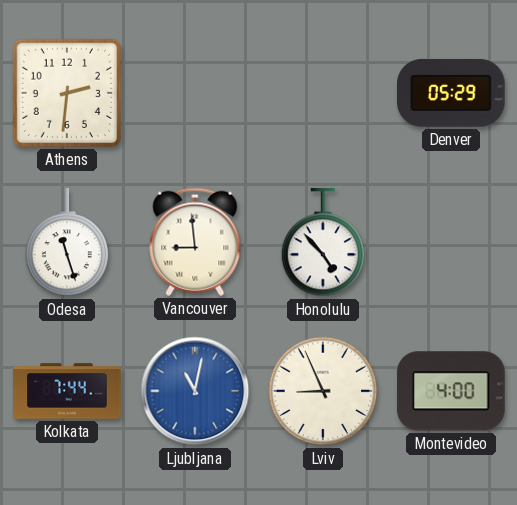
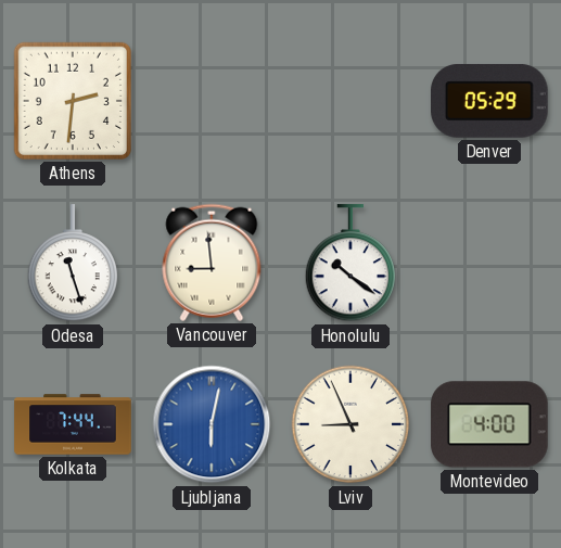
Honolulu: 4:53 -> 10:21 (350, 264)
Ljubljana: 11:02 -> 6:02 (212, 424)
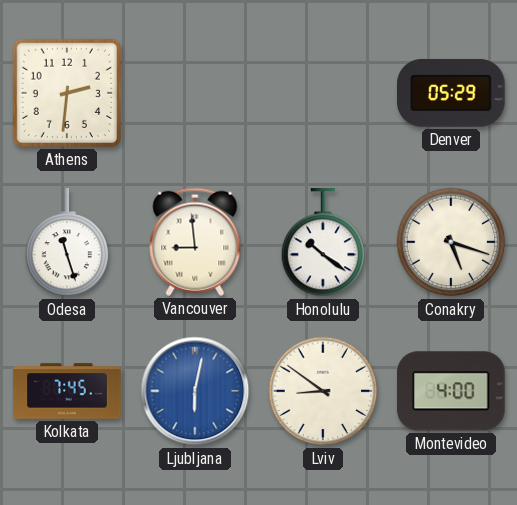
Conakry: none -> 5:18 (451, 242)
Kolkata: 7:44 -> 7:45 (67, 391)
Lviv: 8:56 -> 8:51 (323, 391)
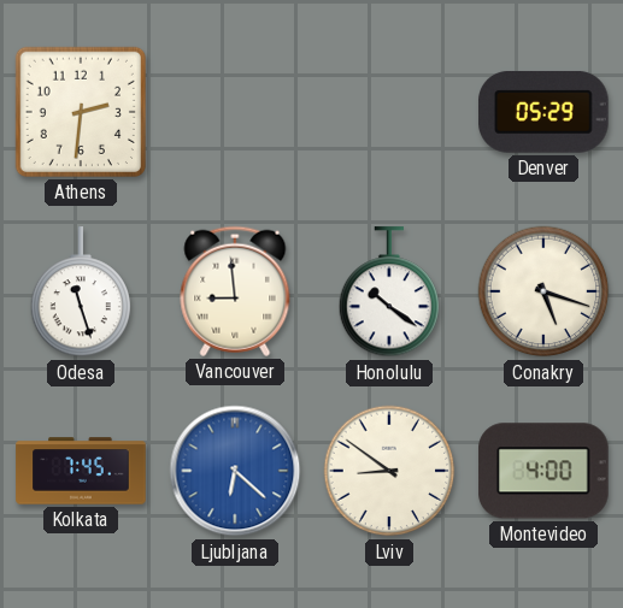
Ljubljana: 6:02 -> 6:22 (235, 471)
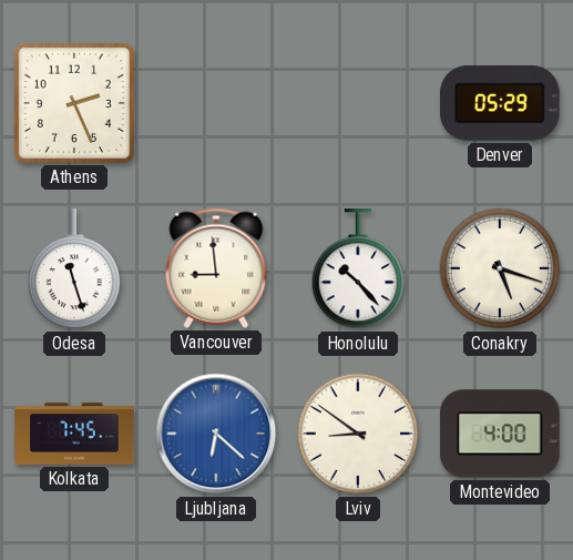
Athens: 2:31 -> 2:26 (74, 103)
Honolulu: 10:21 -> 10:23 (358, 269)
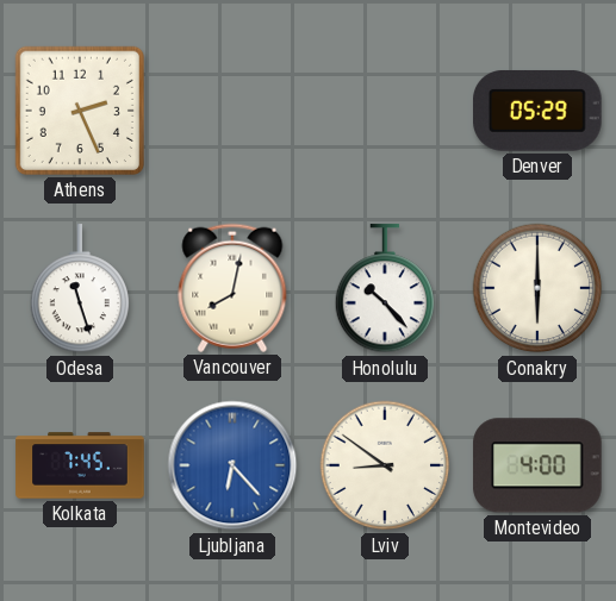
Vancouver: 8:59 -> 8:02 (232, 288)
Conakry: 5:18 -> 6:00 (537, 288)
Ljubljana: 6:22 -> 6:23 (232, 465)
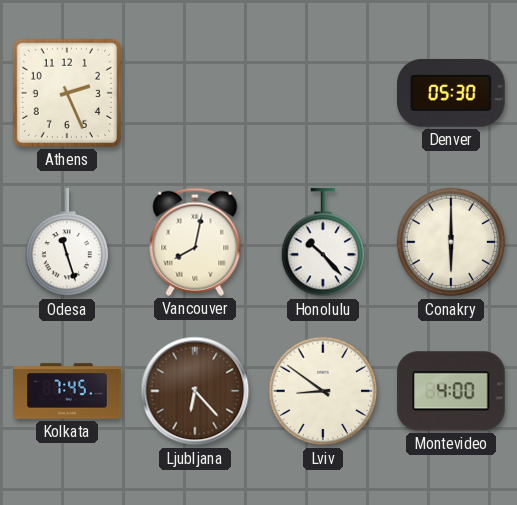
Denver: 05:29 -> 05:30 (452, 93)
Ljubljana dial: blue -> brown (195, 391)
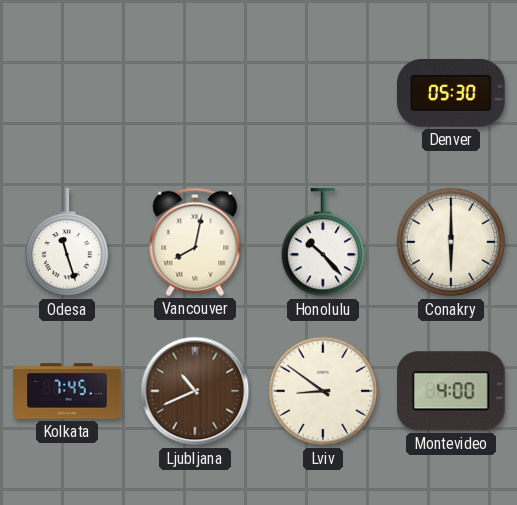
Athens: 2:26 -> none (67, 93)
Ljubljana: 6:23 -> 10:41 (195, 391)
